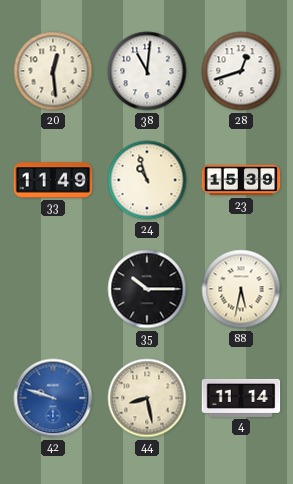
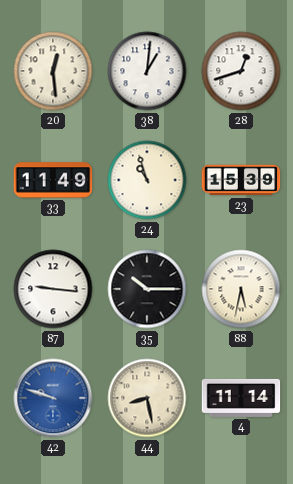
38: 11:01 -> 1:01 (147, 71)
87: none -> 9:16 (53, 289)
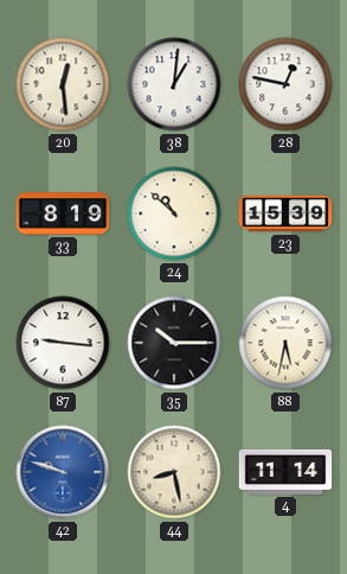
28: 12:42 -> 12:47 (285, 84)
33: 11:49 -> 8:19 (63, 213)
24: 10:57 -> 10:52 (174, 213)
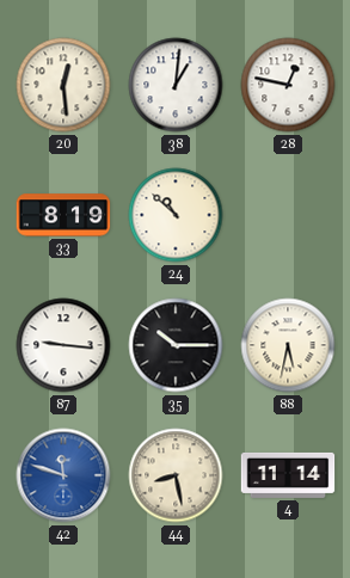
23: 15:39 -> none (285, 213)
42: 9:48 -> 11:48 (63, 475)
